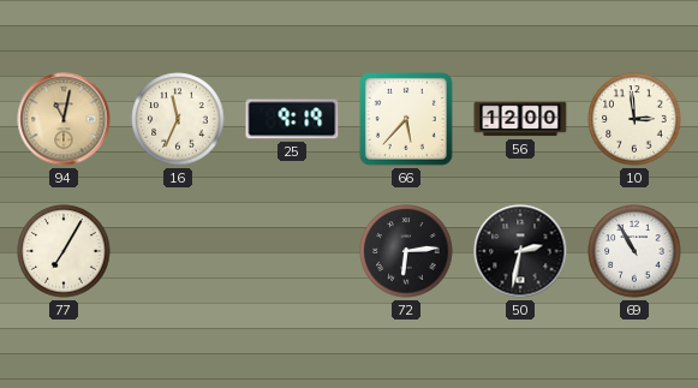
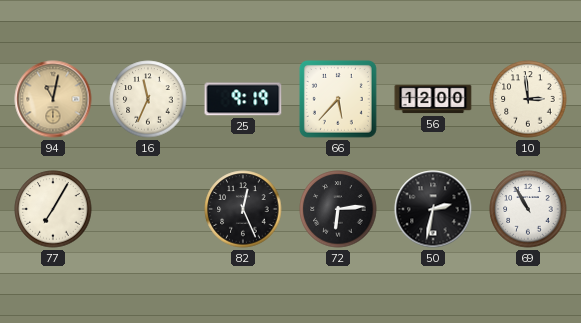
82: none -> 12:26 (243, 209)
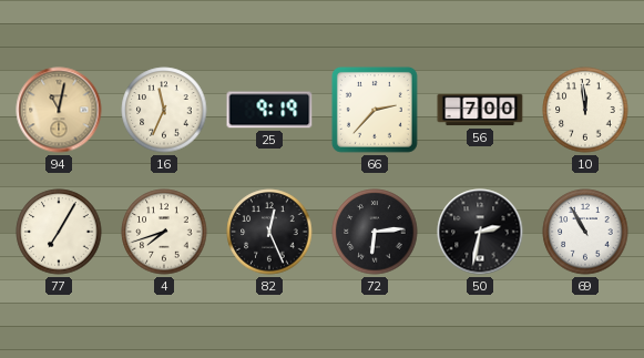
66: 5:37 -> 2:37 (375, 110)
56: 12:00 -> 7:00 (480, 110)
10: 2:59 -> 11:59 (585, 110)
4: none -> 7:42 (164, 232)
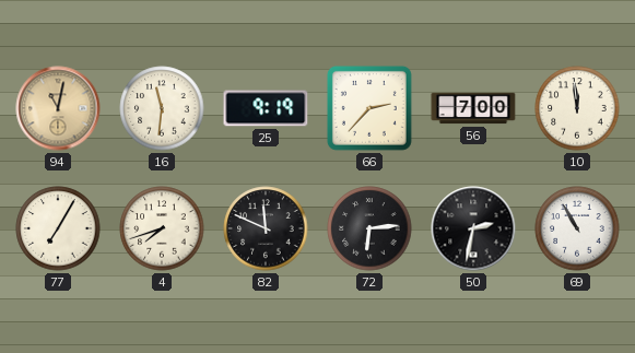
16: 11:34 -> 11:31 (162, 108)
82: 12:26 -> 11:49 (266, 228)
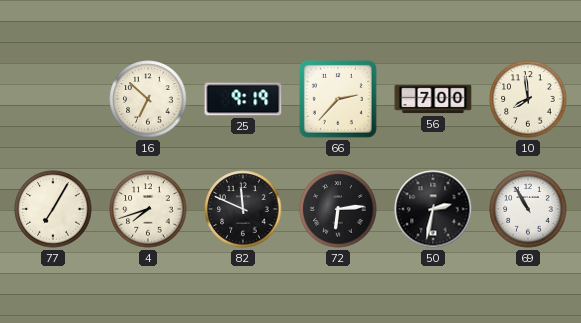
94: 11:02 -> none (58, 108)
16: 11:31 -> 6:52 (148, 99)
10: 11:59 -> 7:59 (528, 99)
